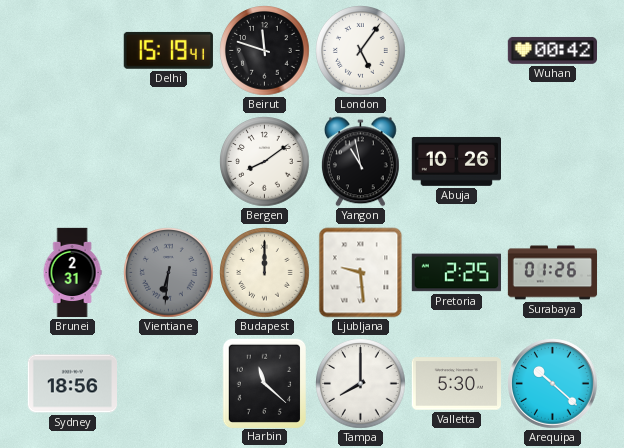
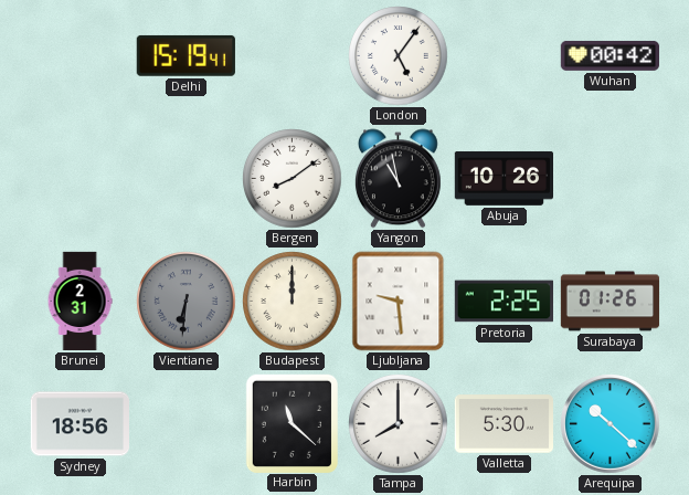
Beirut: 11:48 -> none (265, 51)
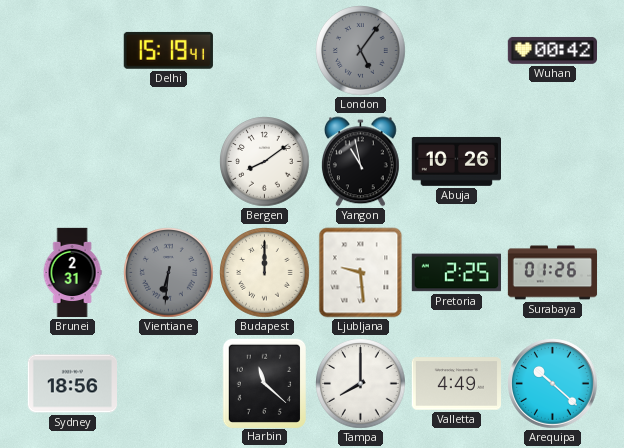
London dial: white -> grey (361, 51)
Valletta: 5:30 -> 4:49 (456, 384)
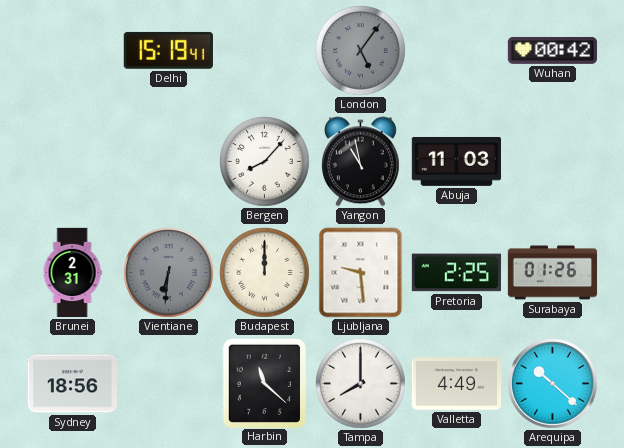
Bergen: 8:09 -> 8:07 (265, 162)
Abuja: 10:26 -> 11:03 (456, 161)
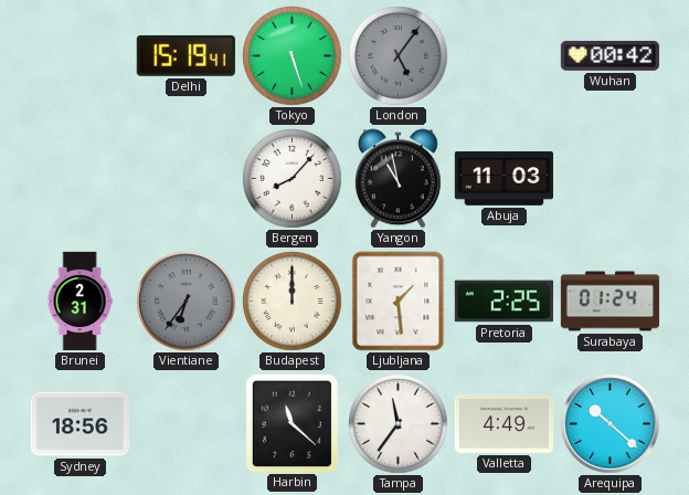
Tokyo: none -> 5:27 (293, 56)
Vientiane: 6:31 -> 6:36 (187, 302)
Ljubljana: 9:29 -> 1:29 (399, 302)
Surabaya: 01:26 -> 01:24 (611, 302)
Tampa: 8:00 -> 11:36 (399, 424)
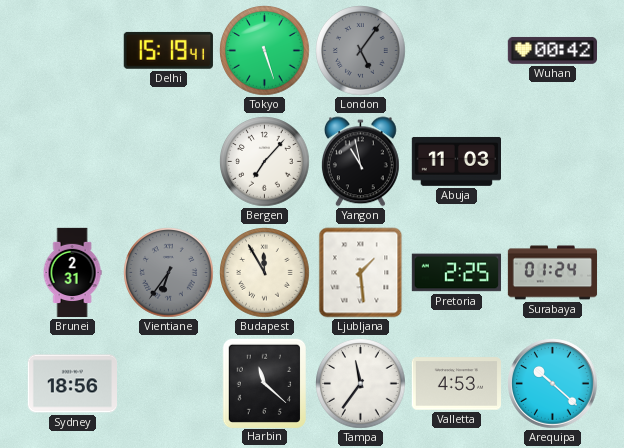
Bergen: 8:07 -> 7:07 (265, 162)
Budapest: 12:00 -> 11:55 (265, 273)
Valletta: 4:49 -> 4:53 (456, 384)
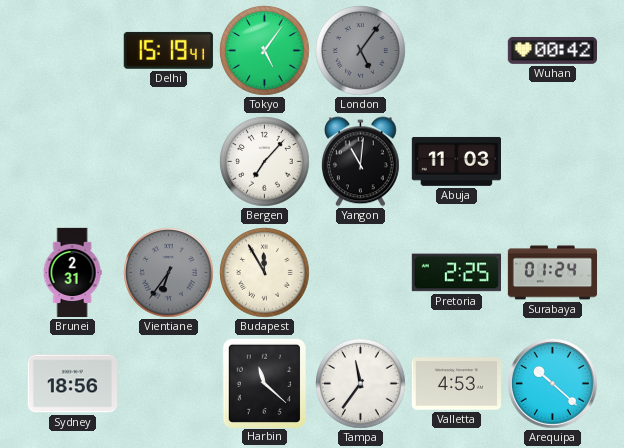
Tokyo: 5:27 -> 5:06 (265, 51)
Yangon: 10:58 -> 11:01 (360, 162)
Ljubljana: 1:29 -> none (361, 273)
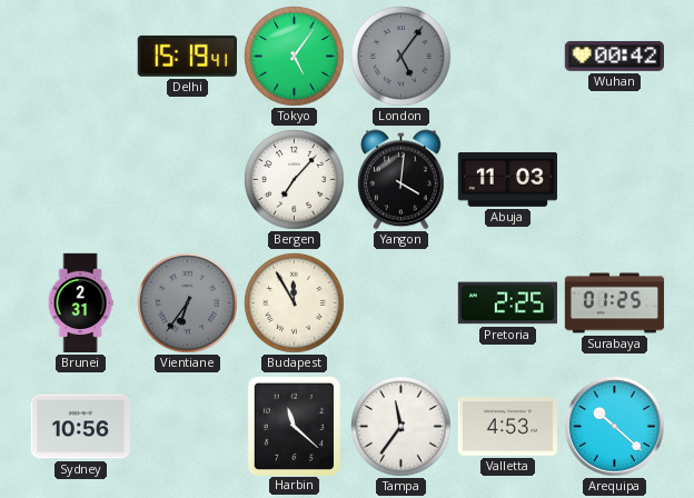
Yangon: 11:01 -> 4:01 (400, 180)
Surabaya: 01:24 -> 01:25 (615, 303)
Sydney: 18:56 -> 10:56 (80, 427)
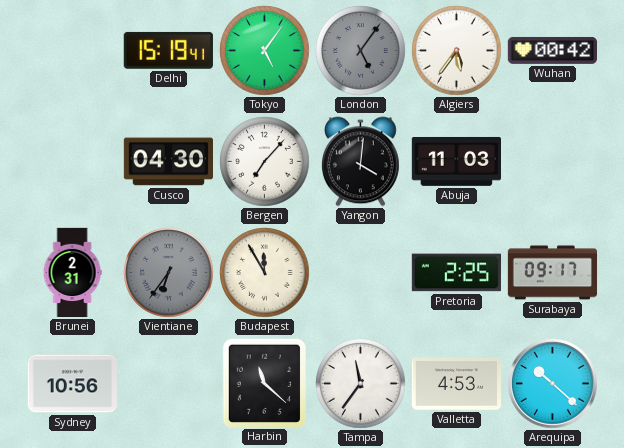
Algiers: none -> 5:36 (457, 51)
Cusco: none -> 04:30 (168, 162)
Surabaya: 01:25 -> 09:17 (553, 273)
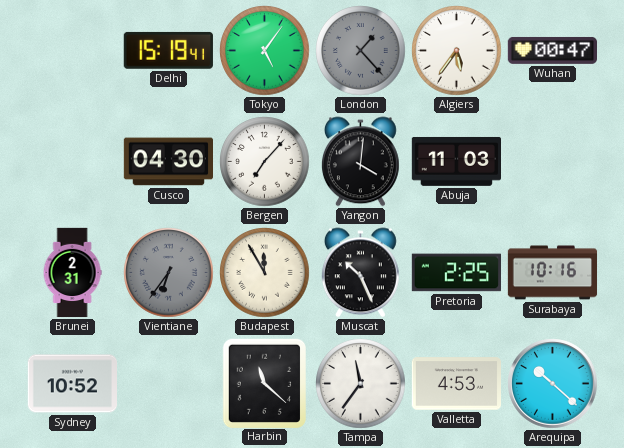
London: 5:06 -> 1:23 (361, 51)
Wuhan: 00:42 -> 00:47 (552, 50)
Muscat: none -> 10:26 (360, 273)
Surabaya: 09:17 -> 10:16 (553, 273)
Sydney: 10:56 -> 10:52 (72, 384)
